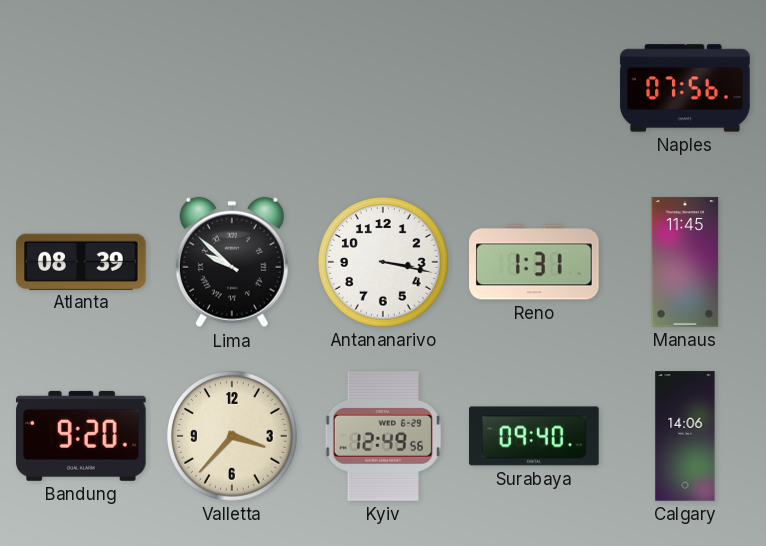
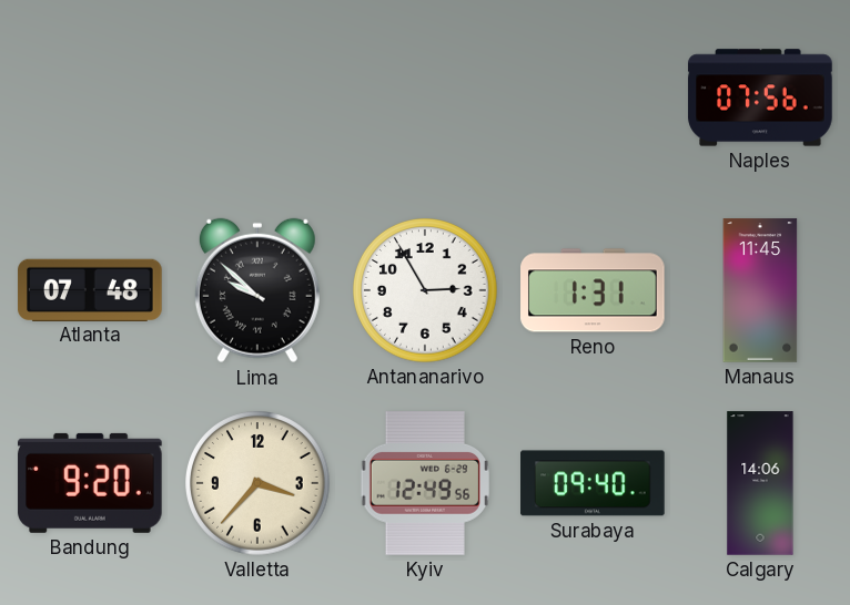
Atlanta: 08:39 -> 07:48 (90, 289)
Antananarivo: 3:17 -> 2:55 (426, 291)
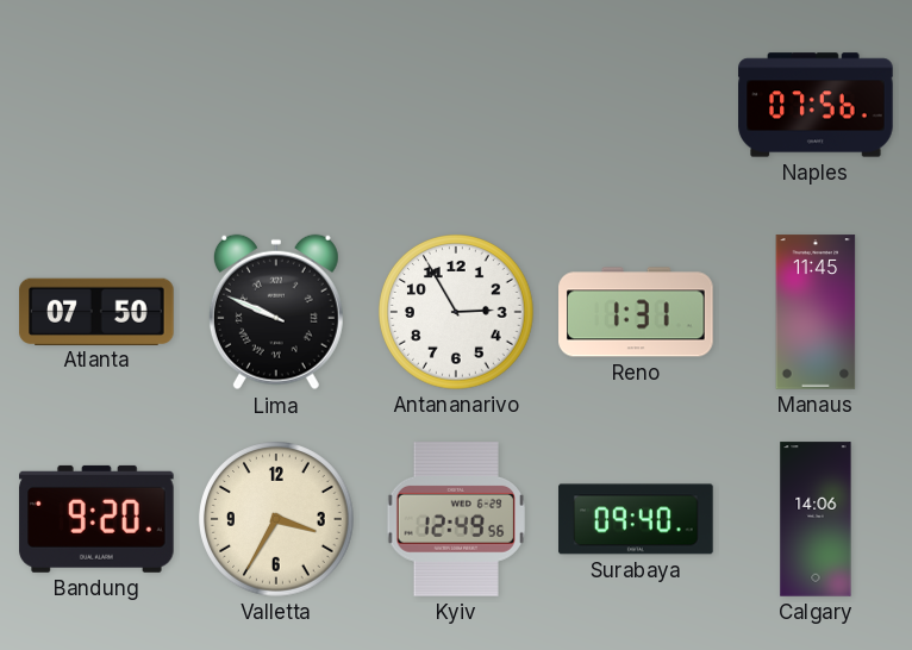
Atlanta: 07:48 -> 07:50 (96, 311)
Lima: 9:52 -> 9:49 (276, 312)
Valletta: 3:37 -> 3:35 (277, 520)
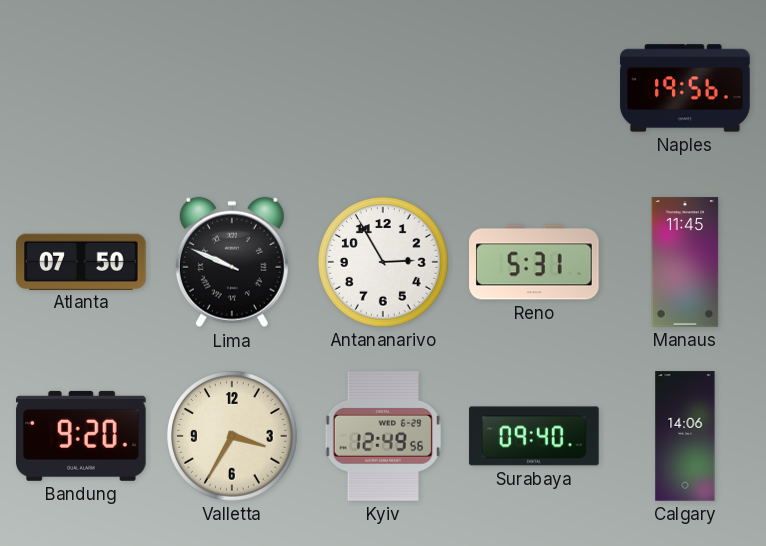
Naples: 07:56 -> 19:56 (685, 88)
Reno: 1:31 -> 5:31 (534, 262)
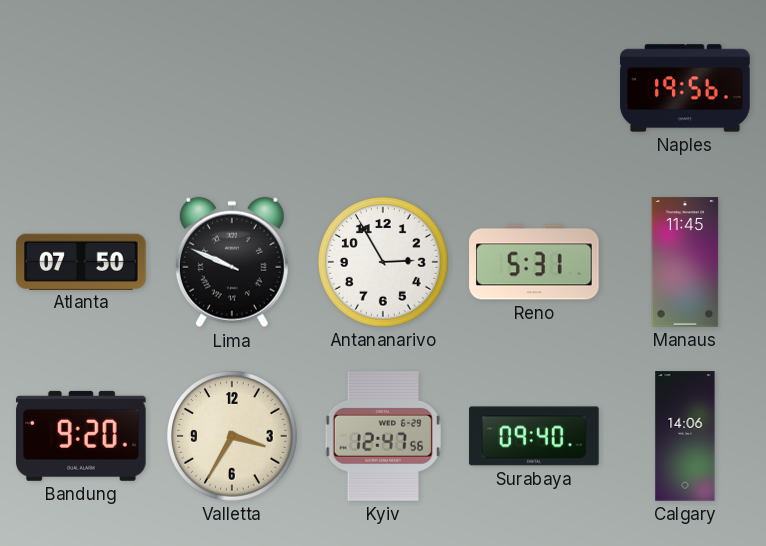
Kyiv: 12:49 -> 12:47 (382, 436)
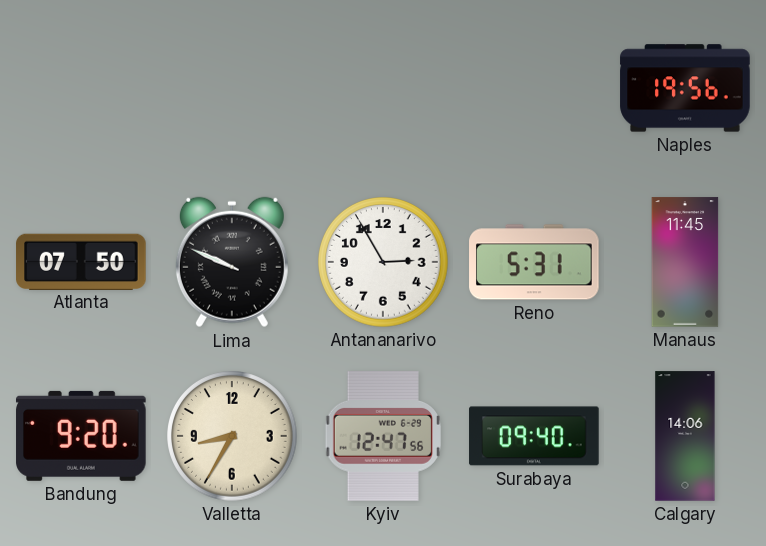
Valletta: 3:35 -> 8:35 (233, 437)
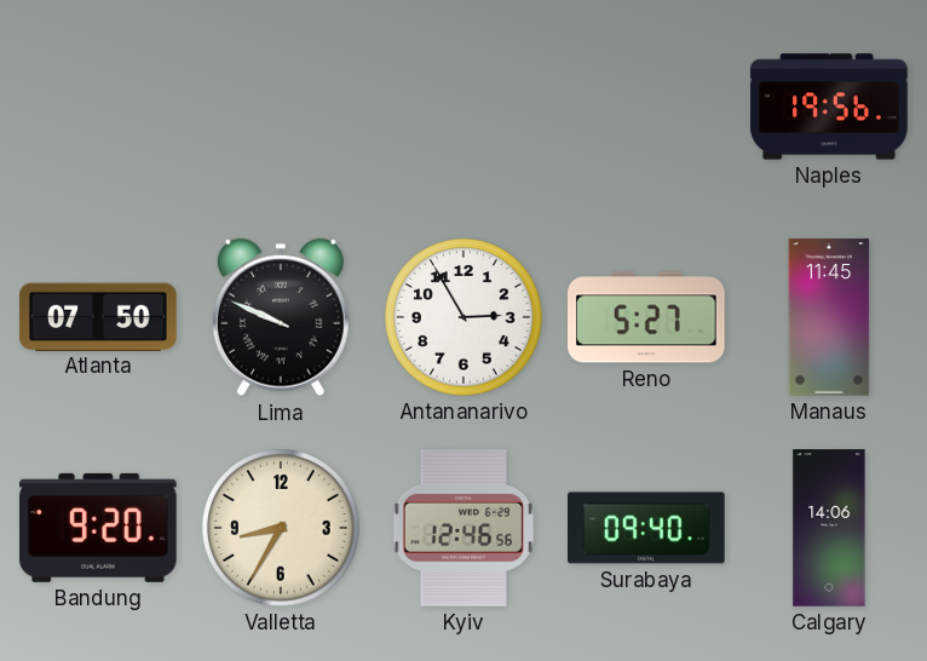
Reno: 5:31 -> 5:27 (646, 317)
Kyiv: 12:47 -> 12:46 (462, 528)
